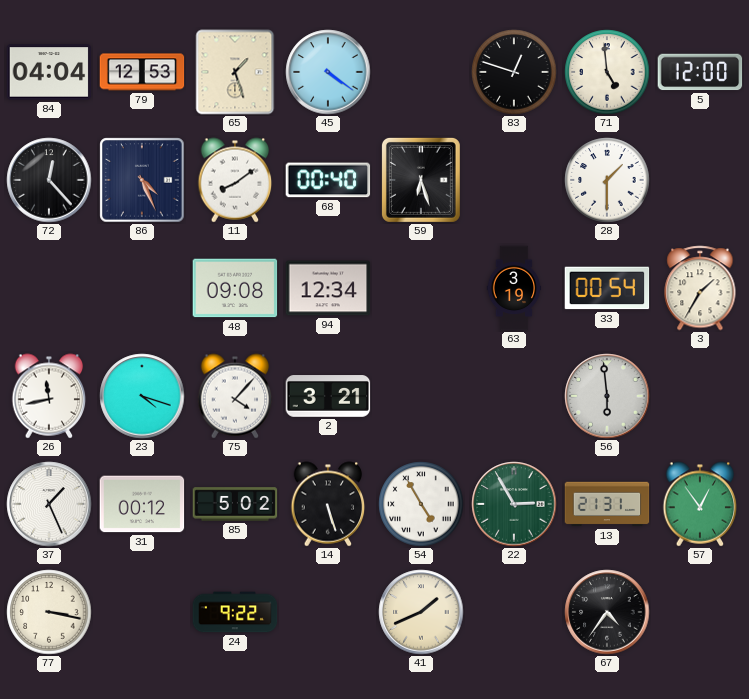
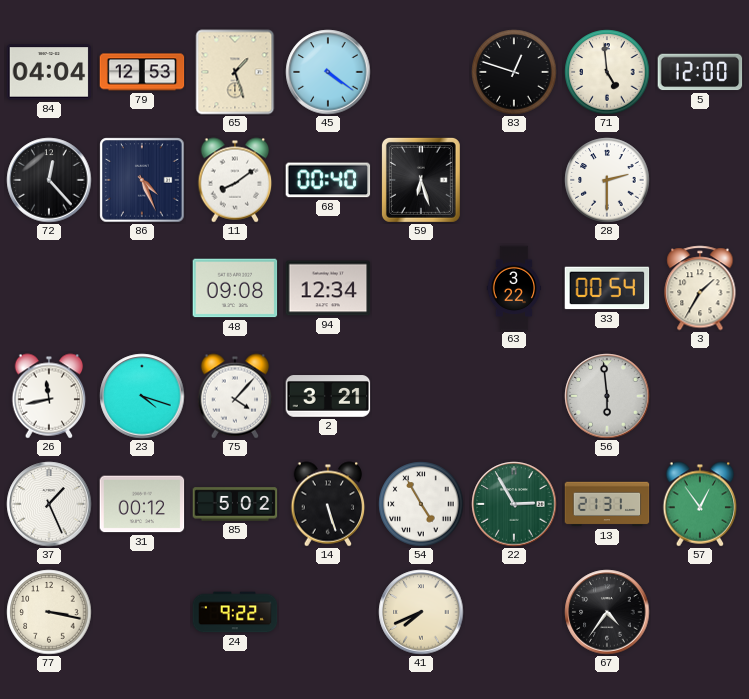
28: 1:30 -> 2:30 (607, 180)
63: 3:19 -> 3:22 (514, 288)
41: 1:41 -> 7:41 (421, 612)
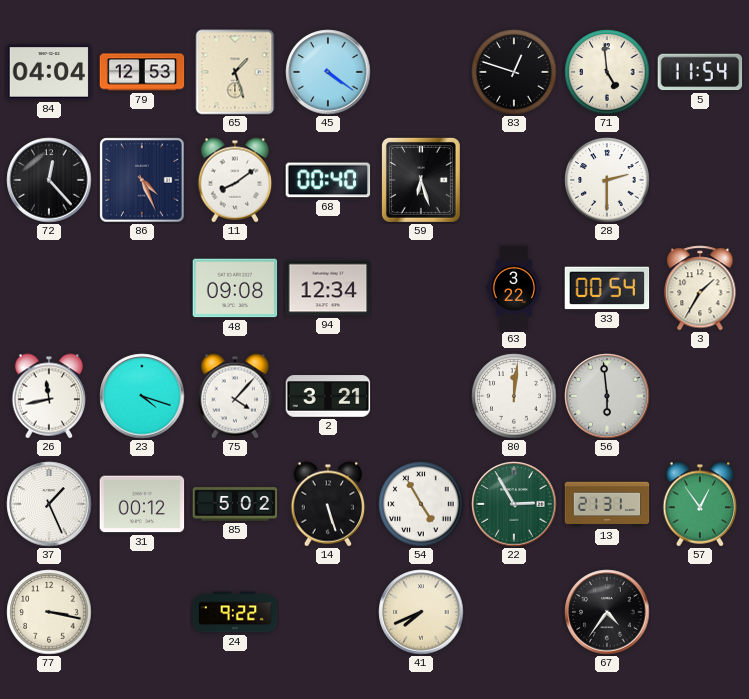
5: 12:00 -> 11:54 (700, 72)
80: none -> 12:01 (514, 396)
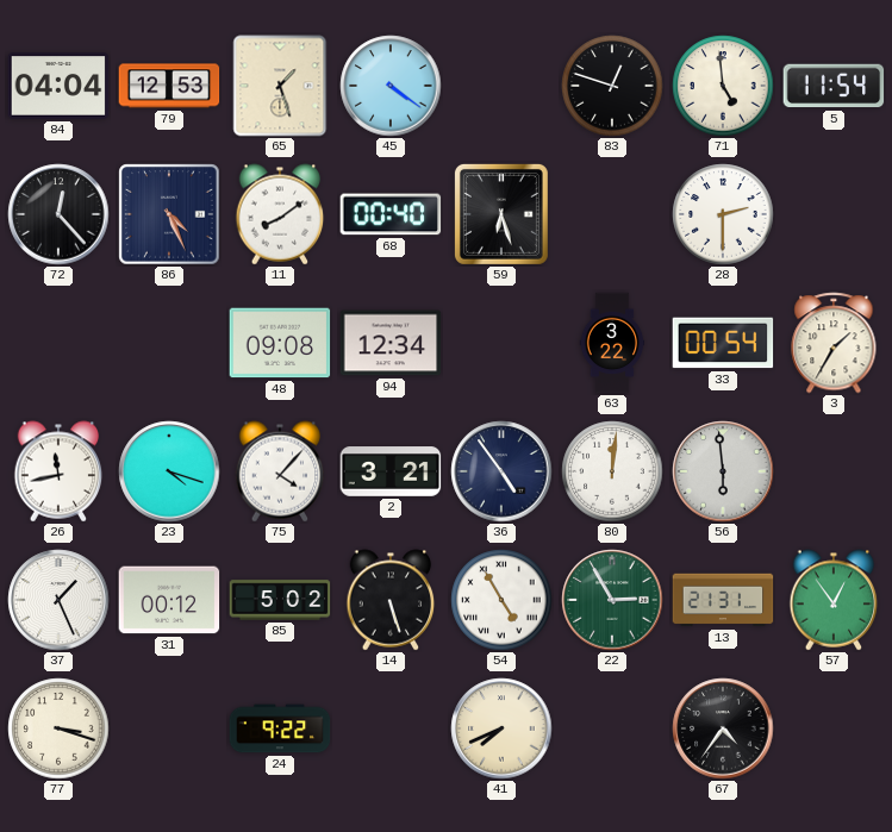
36: none -> 4:54 (501, 471)
77: 3:17 -> 3:18 (58, 728)
